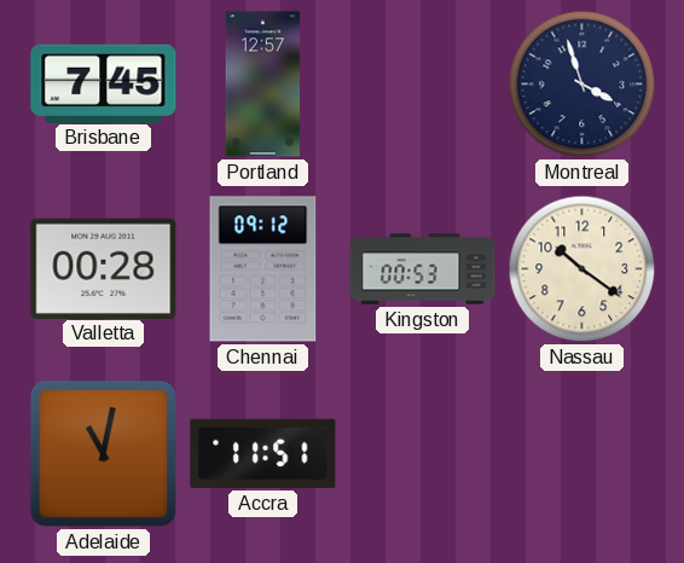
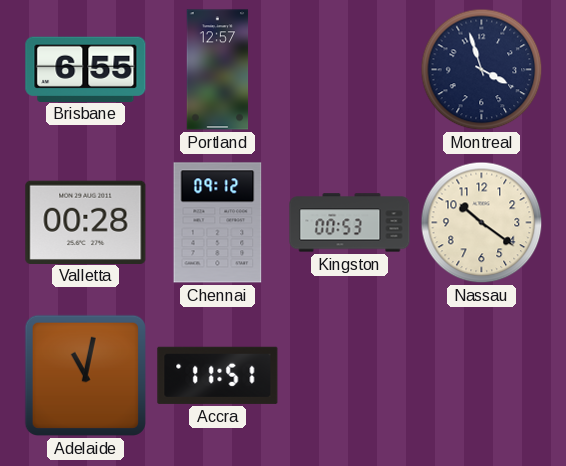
Brisbane: 7:45 -> 6:55 (86, 69)
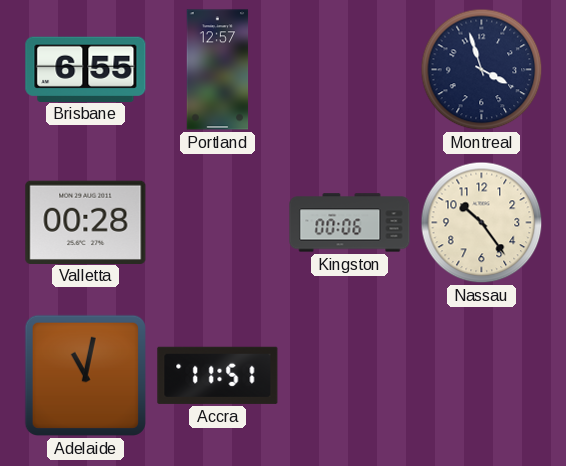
Chennai: 09:12 -> none (218, 223)
Kingston: 00:53 -> 00:06 (350, 223)
Nassau: 10:21 -> 10:24 (482, 223)
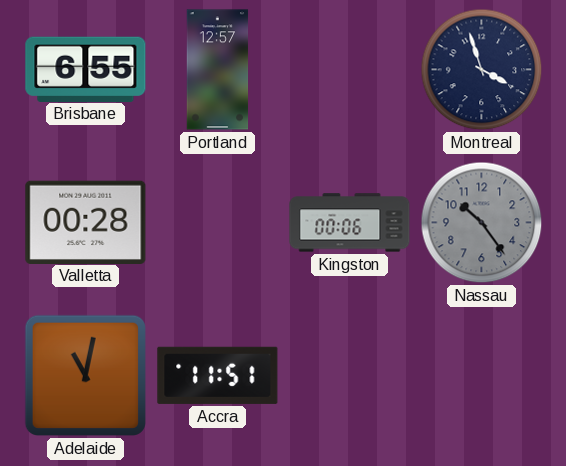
Nassau dial: cream -> grey (482, 223)
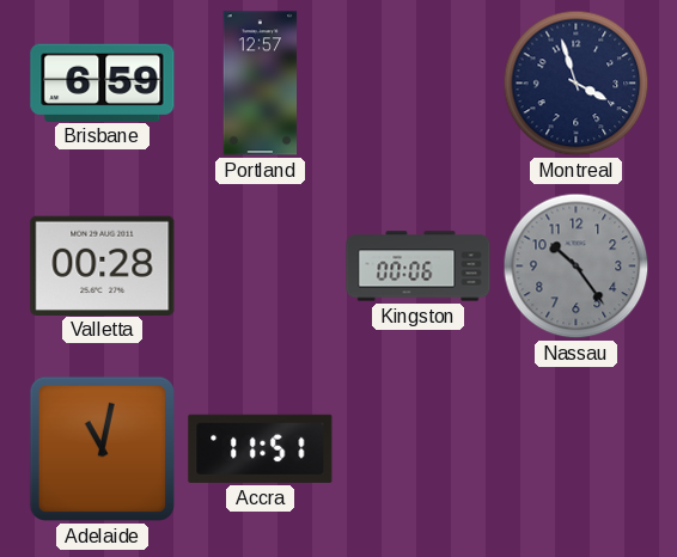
Brisbane: 6:55 -> 6:59 (103, 82)
